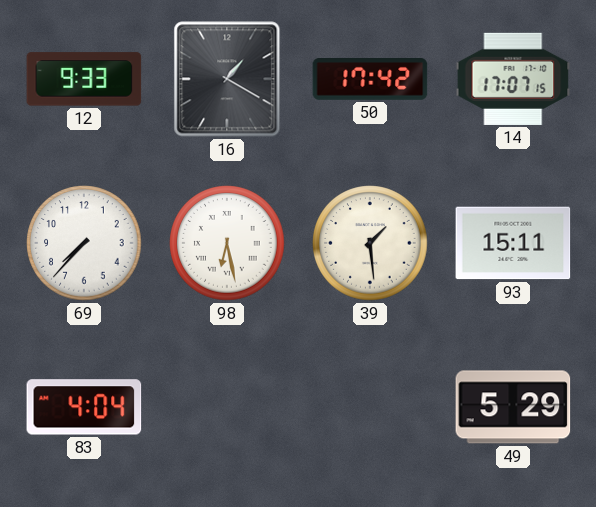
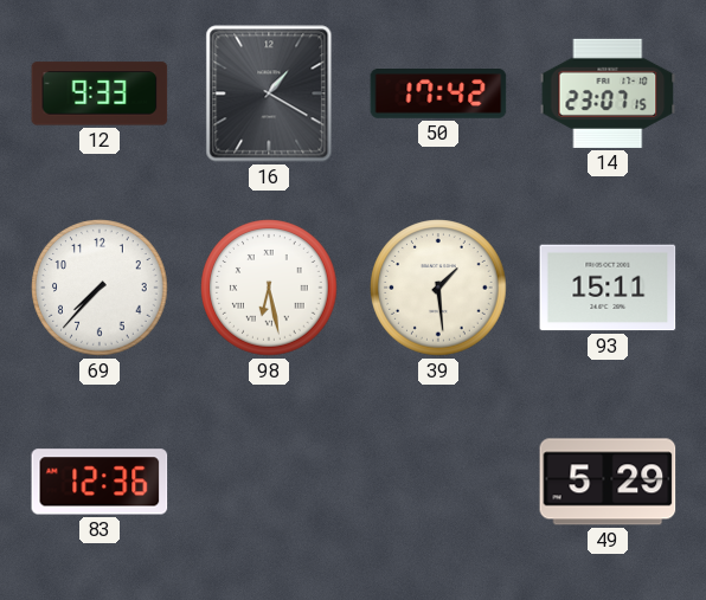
14: 17:07 -> 23:07 (608, 93)
83: 4:04 -> 12:36 (100, 482)
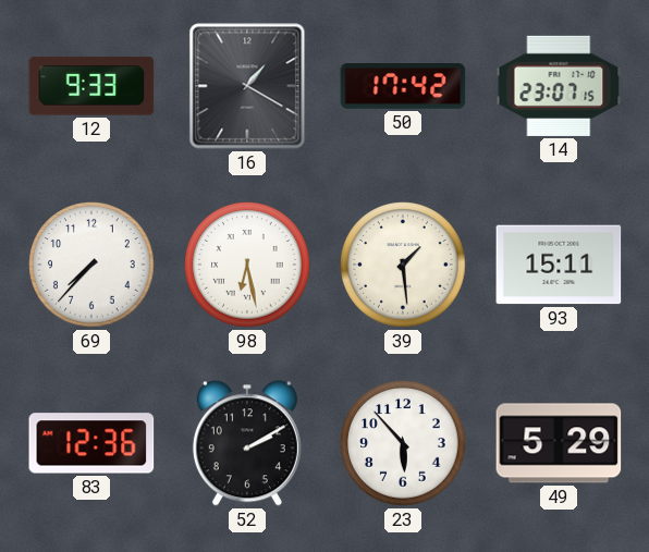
52: none -> 2:10 (247, 443)
23: none -> 5:53 (403, 443)
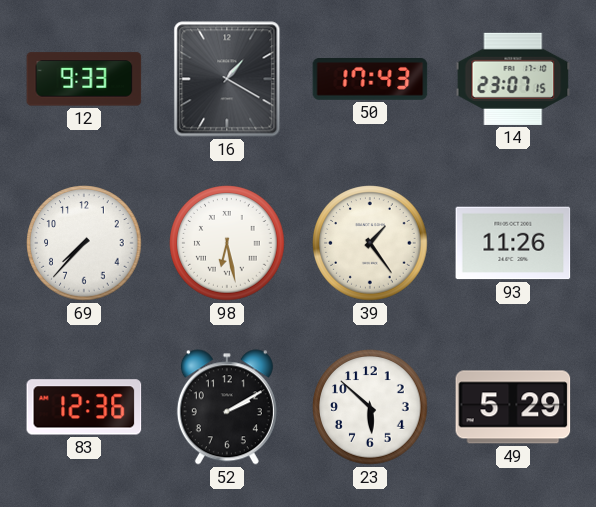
50: 17:42 -> 17:43 (370, 80)
39: 1:29 -> 1:24 (370, 243)
93: 15:11 -> 11:26 (513, 243)
23: 5:53 -> 5:52 (370, 407)
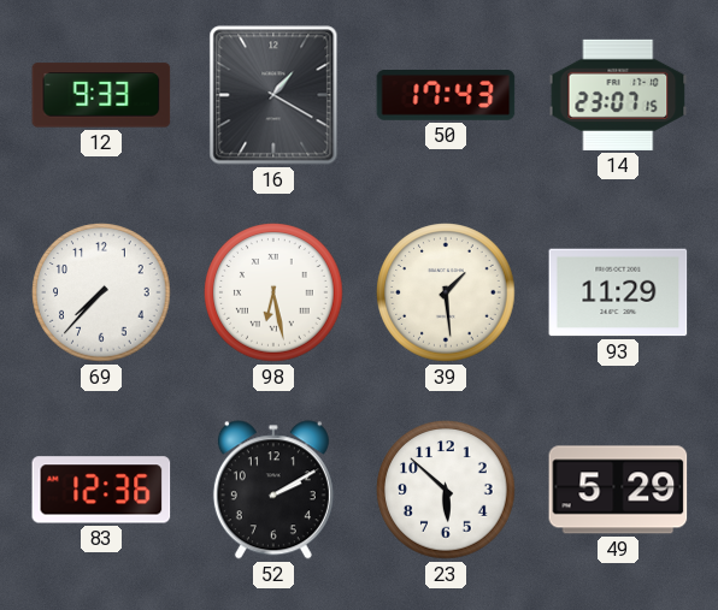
39: 1:24 -> 1:29 (446, 292)
93: 11:26 -> 11:29 (618, 292)
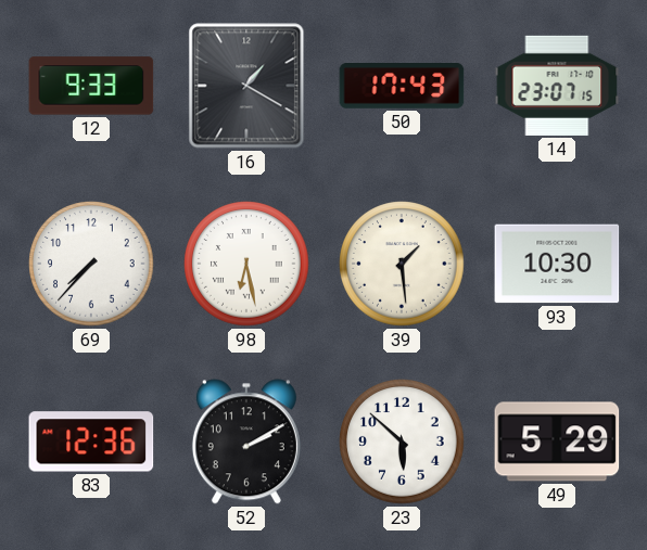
93: 11:29 -> 10:30 (557, 264)
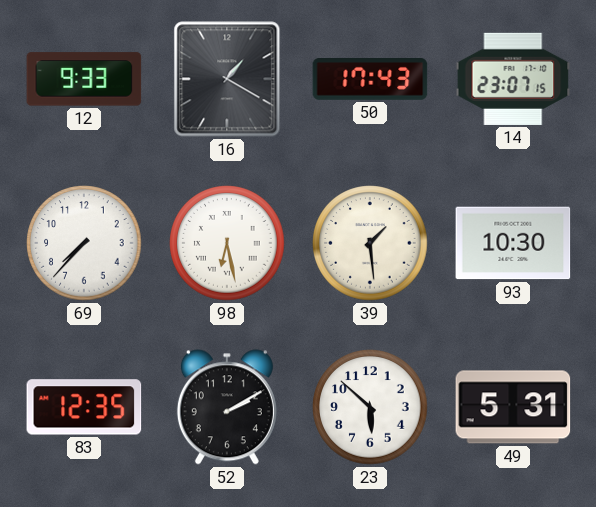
83: 12:36 -> 12:35 (84, 407)
49: 5:29 -> 5:31 (513, 407)
